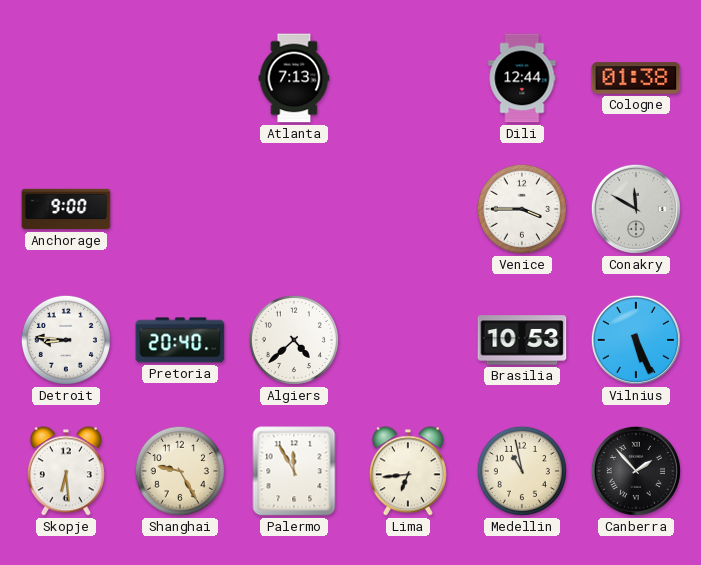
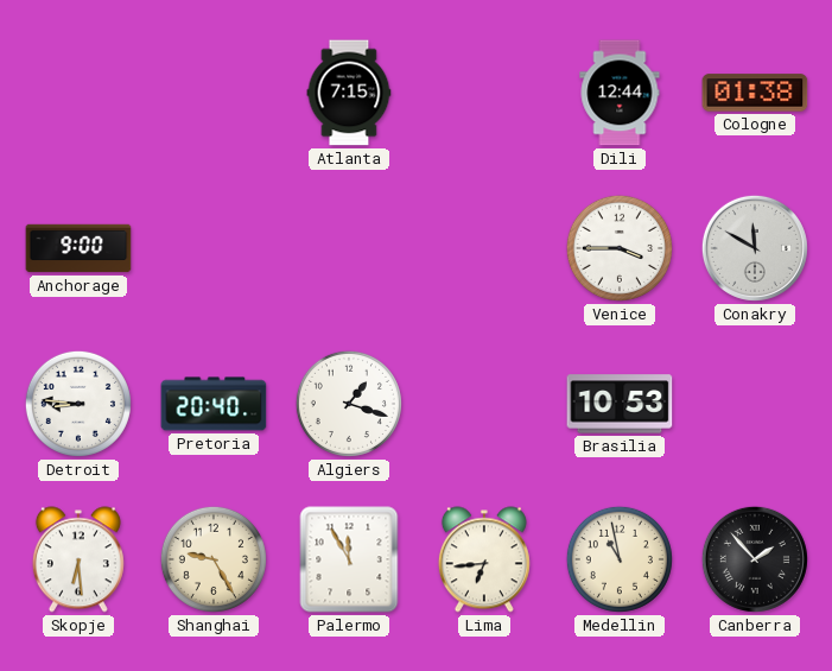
Atlanta: 7:13 -> 7:15 (349, 93)
Algiers: 4:38 -> 1:18 (349, 404)
Vilnius: 5:26 -> none (636, 340)
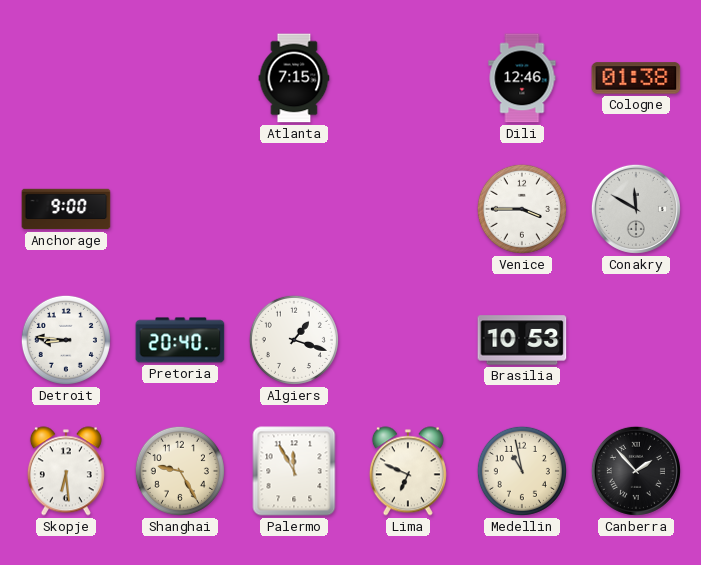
Dili: 12:44 -> 12:46 (522, 78)
Lima: 6:44 -> 6:49 (408, 471)
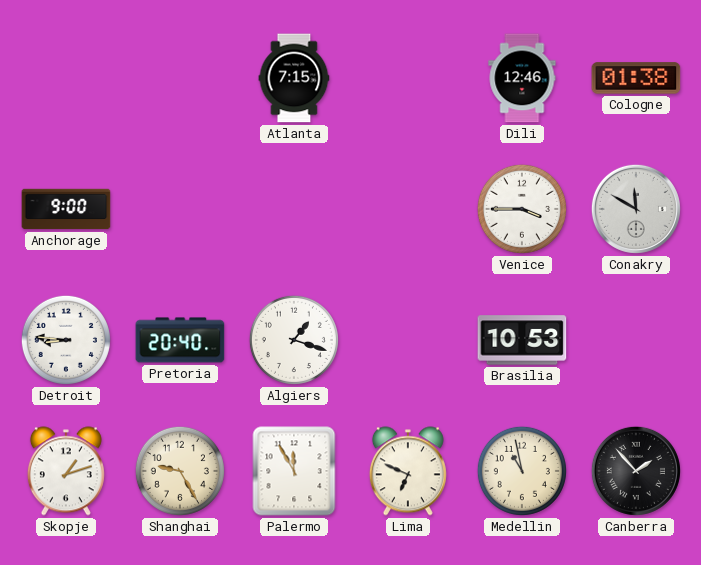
Skopje: 6:29 -> 1:12 (66, 471)
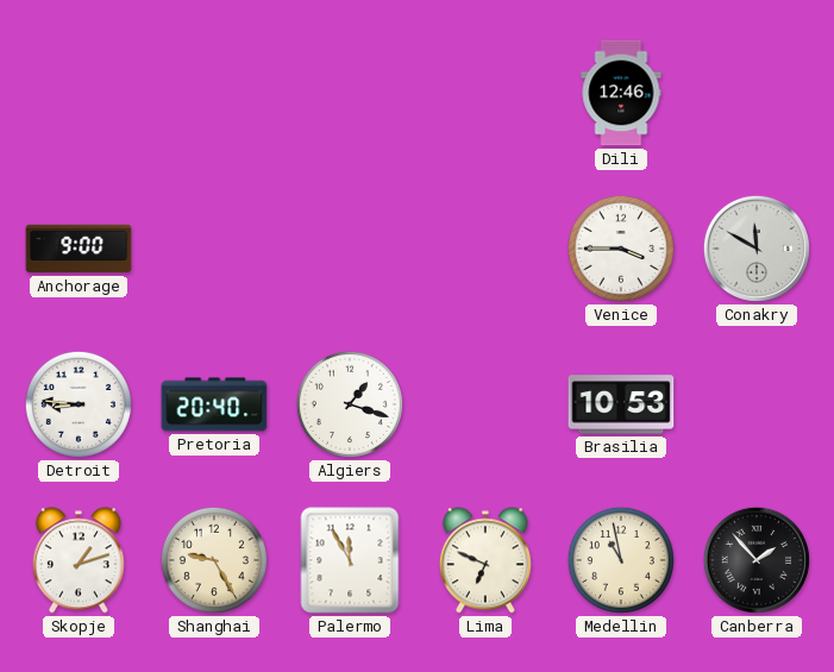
Atlanta: 7:15 -> none (294, 78)
Cologne: 01:38 -> none (636, 78)
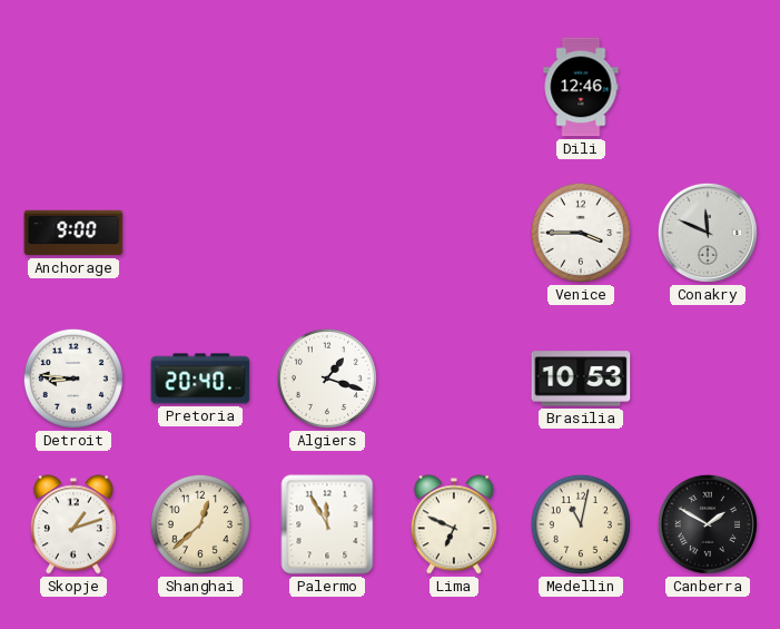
Conakry: 11:50 -> 11:49 (708, 233)
Shanghai: 9:25 -> 12:38 (200, 524)
Medellin: 10:58 -> 11:02 (581, 524)
Canberra: 1:53 -> 1:50 (708, 524)
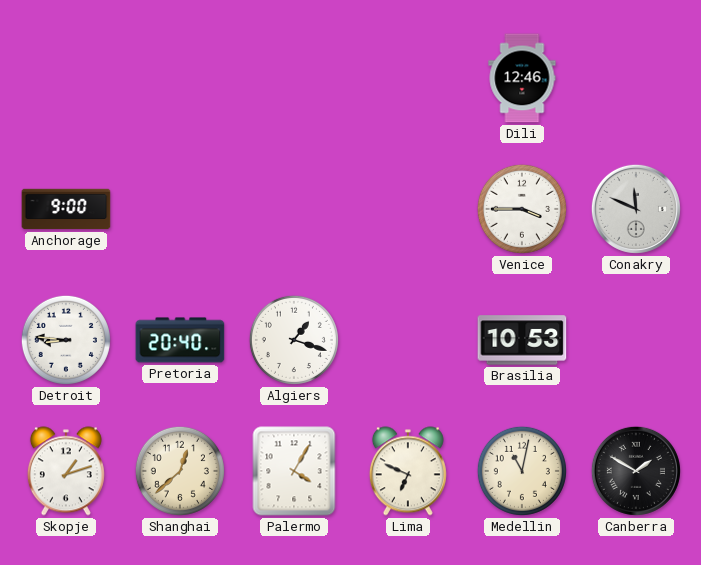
Palermo: 11:55 -> 4:05 (294, 471)
